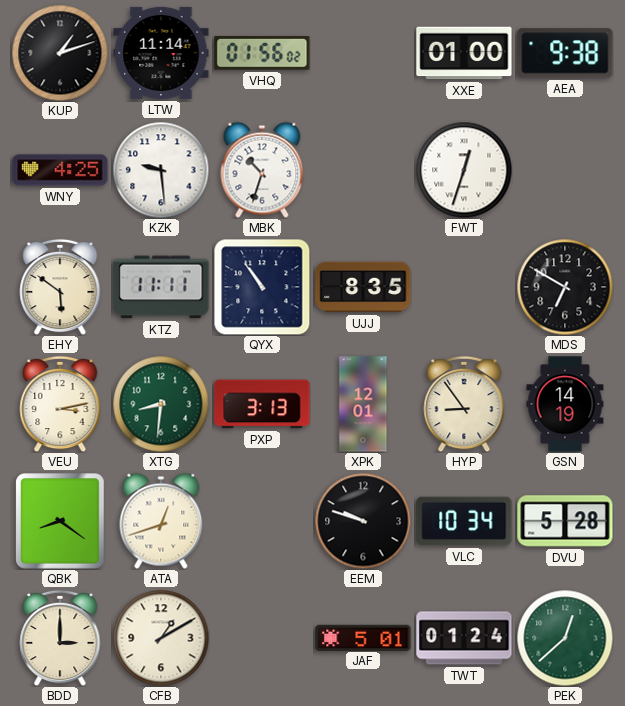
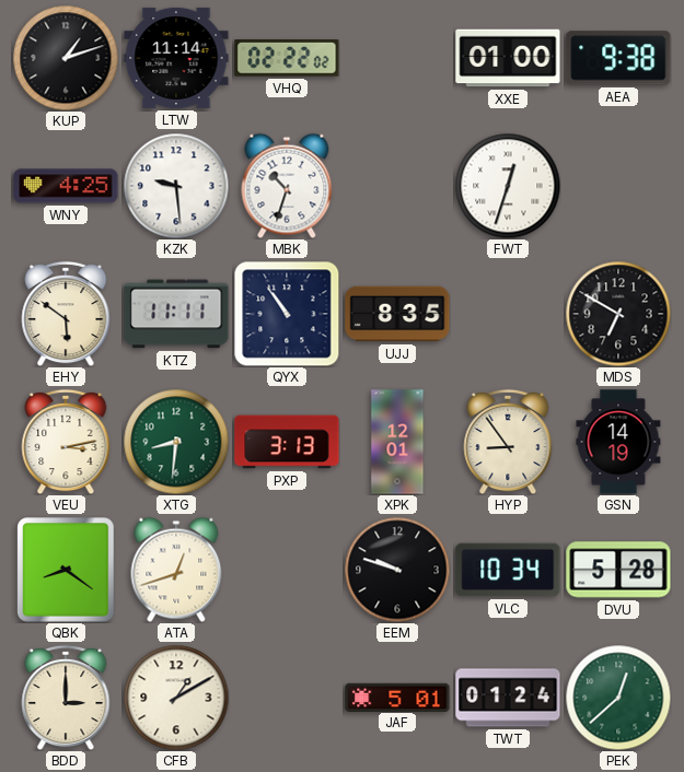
VHQ: 01:56 -> 02:22 (287, 59)
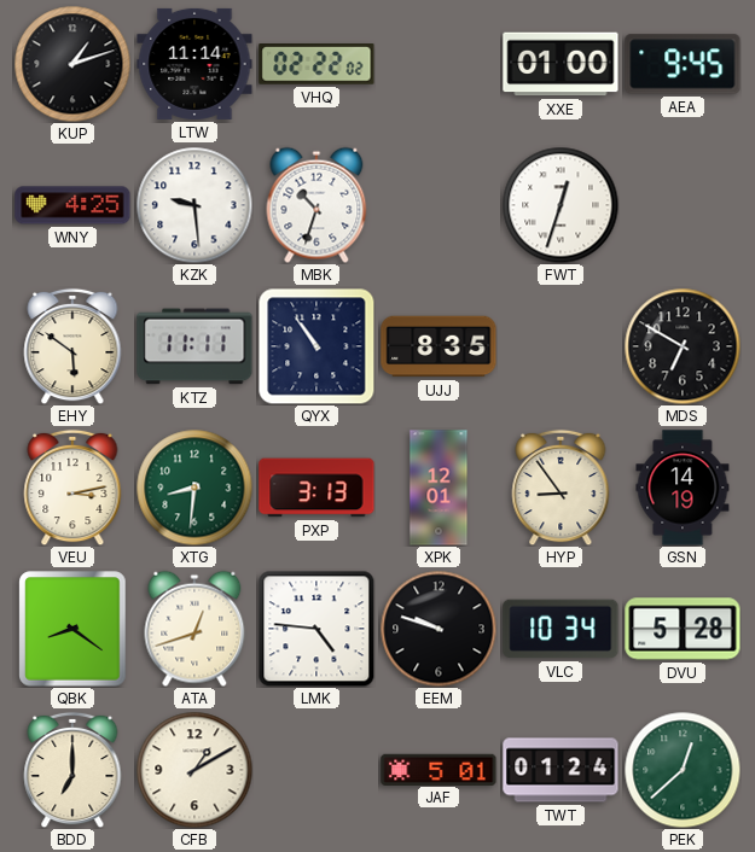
AEA: 9:38 -> 9:45 (683, 64)
LMK: none -> 4:46 (316, 629)
BDD: 3:00 -> 7:00 (72, 770)
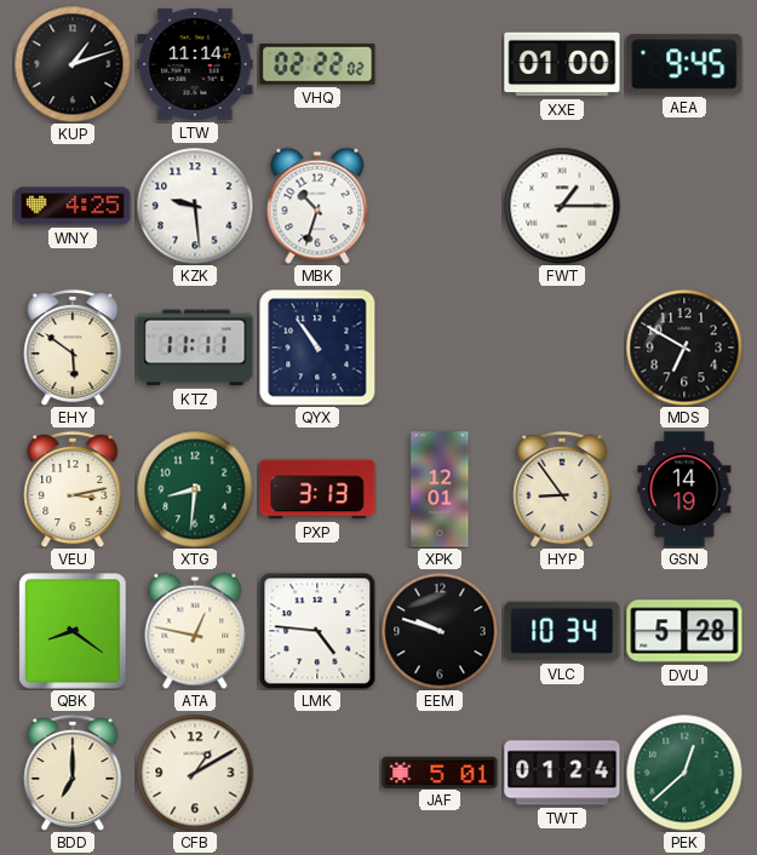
FWT: 12:33 -> 1:15 (562, 206)
UJJ: 8:35 -> none (439, 346)
ATA: 12:42 -> 12:47 (195, 631)
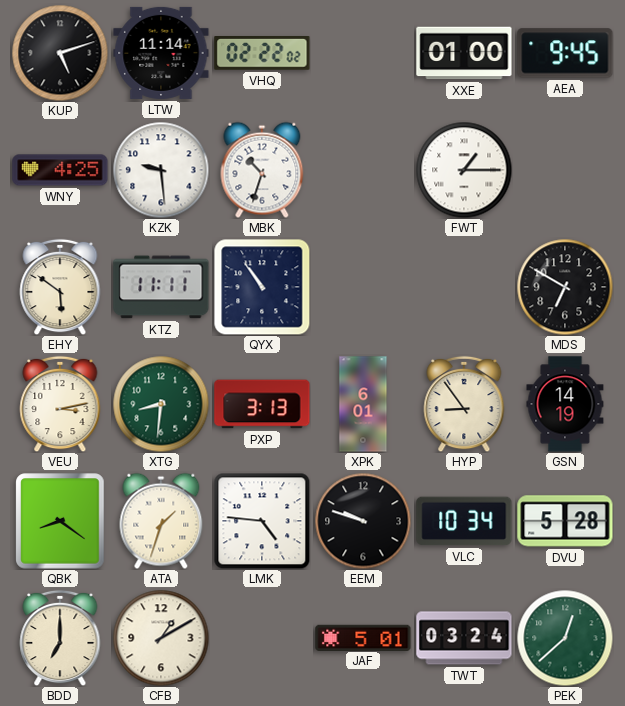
KUP: 1:12 -> 5:12 (60, 53)
XPK: 12:01 -> 6:01 (363, 404)
ATA: 12:47 -> 1:33 (161, 521)
TWT: 01:24 -> 03:24 (464, 638)
